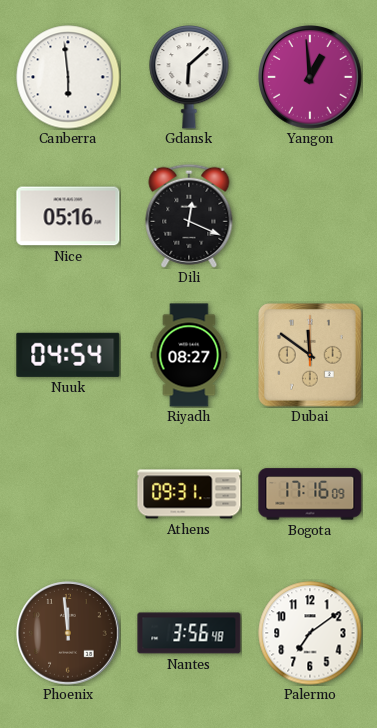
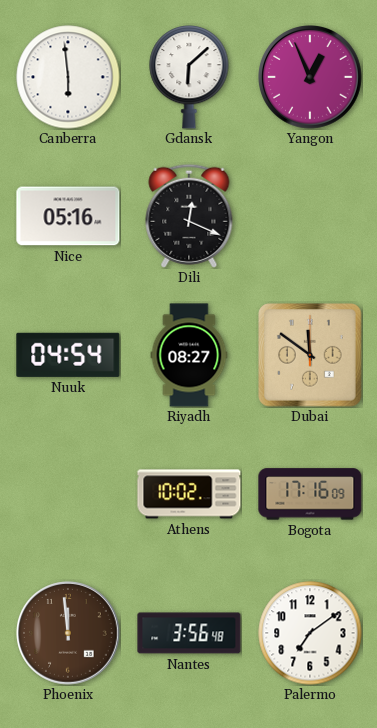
Yangon: 12:59 -> 12:56 (311, 78)
Athens: 09:31 -> 10:02 (189, 494)
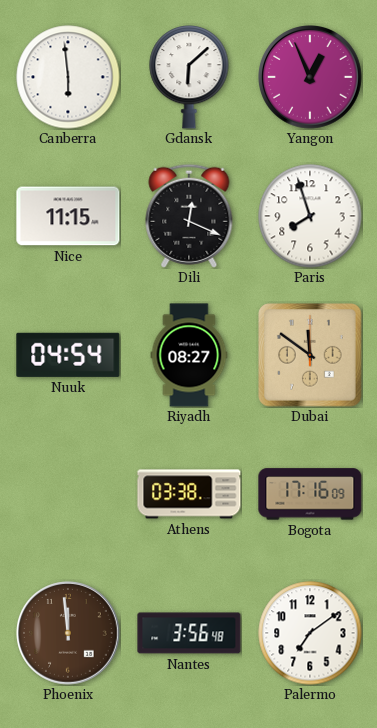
Nice: 05:16 -> 11:15 (68, 216)
Paris: none -> 7:57 (310, 216)
Athens: 10:02 -> 03:38 (189, 494)
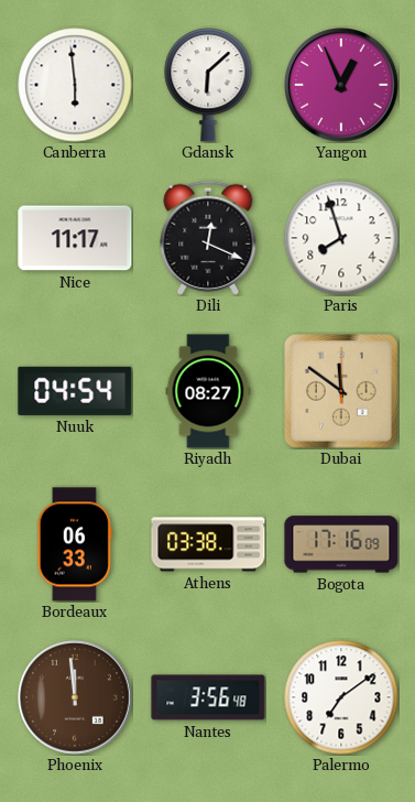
Nice: 11:15 -> 11:17 (75, 238)
Bordeaux: none -> 06:33 (75, 544)
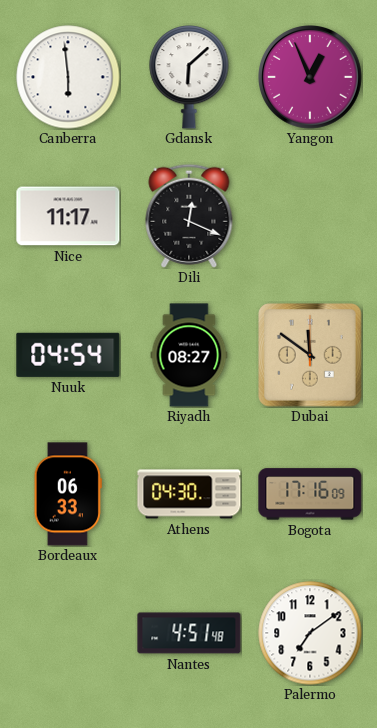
Paris: 7:57 -> none (341, 238)
Athens: 03:38 -> 04:30 (189, 494)
Phoenix: 11:59 -> none (76, 698)
Nantes: 3:56 -> 4:51 (189, 633)
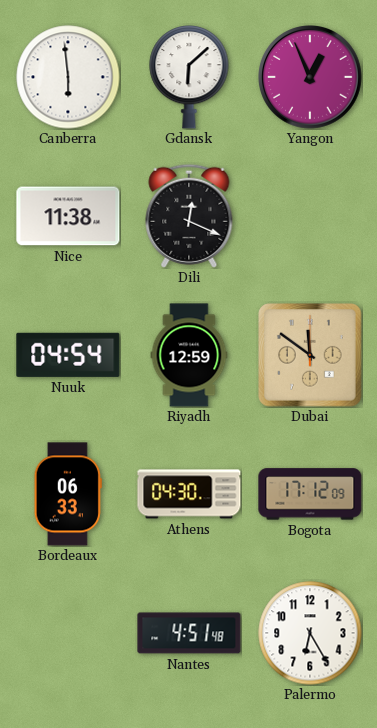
Nice: 11:17 -> 11:38 (68, 216)
Riyadh: 08:27 -> 12:59 (189, 355)
Bogota: 17:16 -> 17:12 (310, 494)
Palermo: 7:09 -> 6:25 (310, 633)
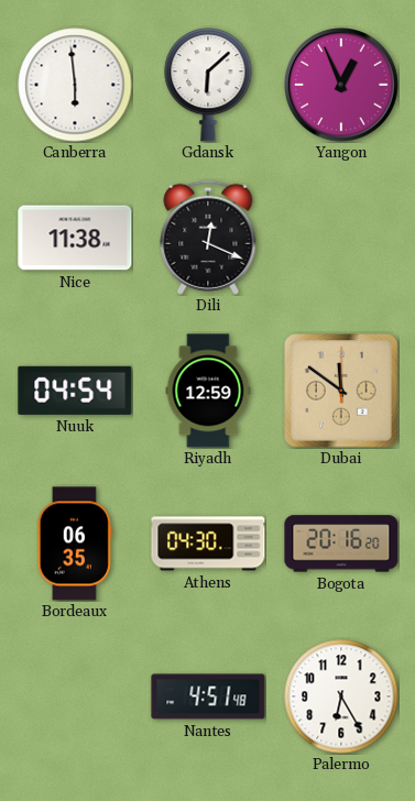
Bordeaux: 06:33 -> 06:35 (75, 544)
Bogota: 17:12 -> 20:16 (341, 544)
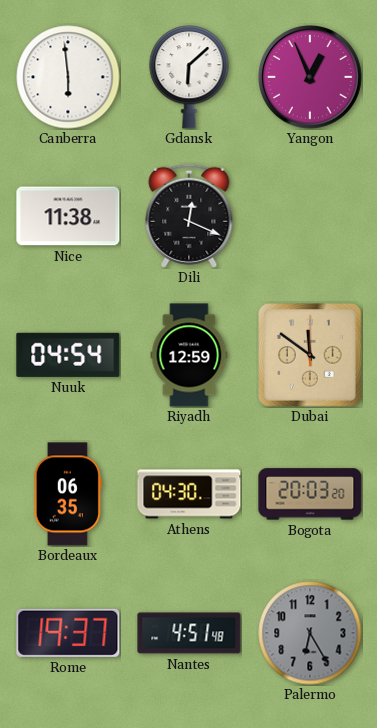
Bogota: 20:16 -> 20:03 (310, 494)
Rome: none -> 19:37 (68, 633)
Palermo dial: white -> grey (310, 633)
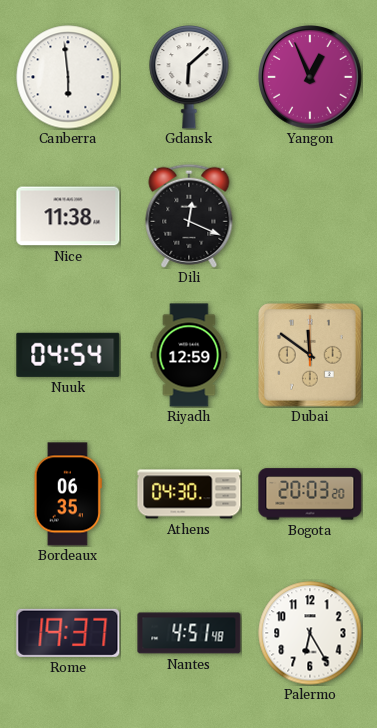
Palermo dial: grey -> white (310, 633)
